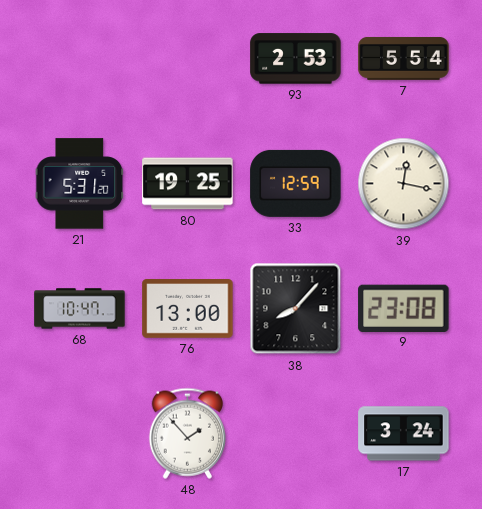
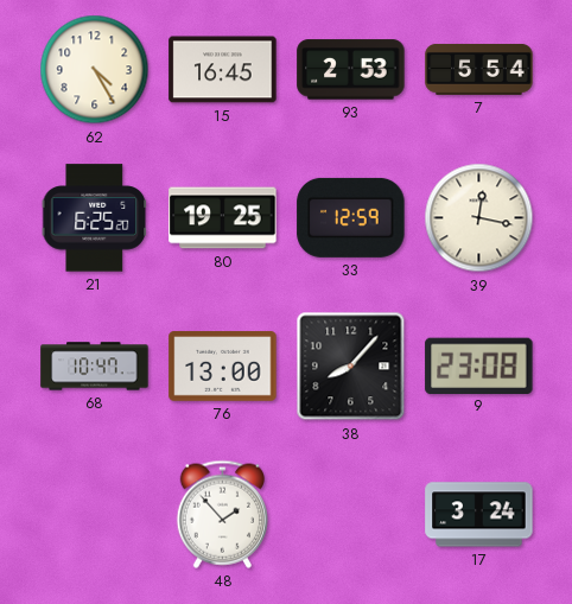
62: none -> 4:25 (95, 70)
15: none -> 16:45 (223, 70)
21: 5:31 -> 6:25 (95, 218)
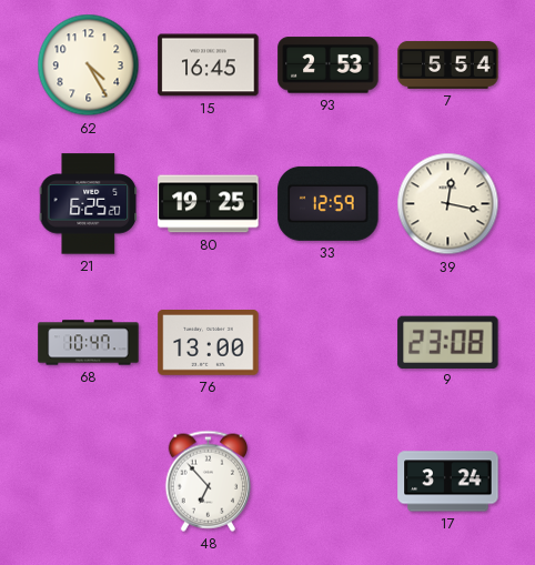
38: 8:07 -> none (351, 367)
48: 1:53 -> 6:53 (208, 481)
